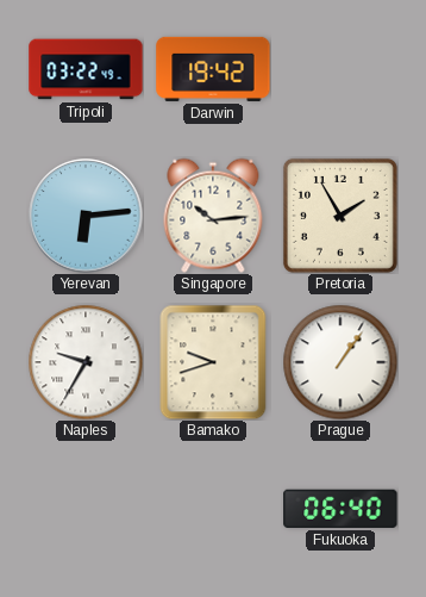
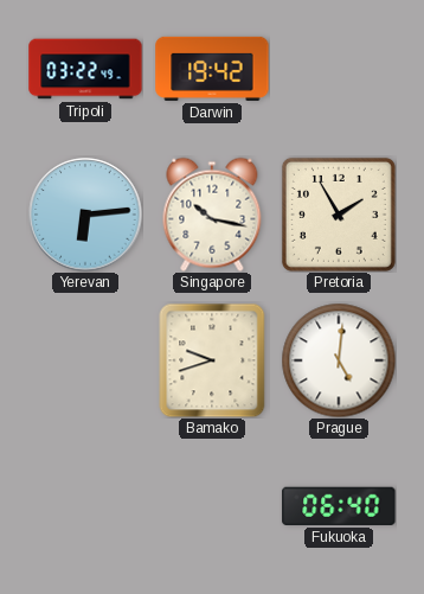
Singapore: 10:14 -> 10:17 (212, 215)
Naples: 9:35 -> none (86, 362)
Prague: 1:06 -> 5:01 (339, 360)
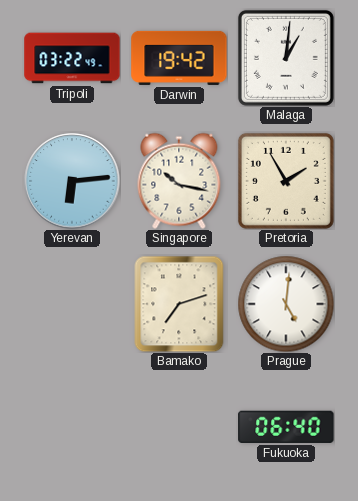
Malaga: none -> 1:01 (286, 58)
Bamako: 9:42 -> 7:12 (179, 304)
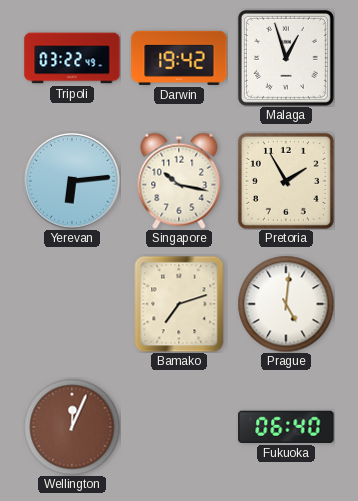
Malaga: 1:01 -> 12:57 (286, 58)
Wellington: none -> 12:04 (72, 427)
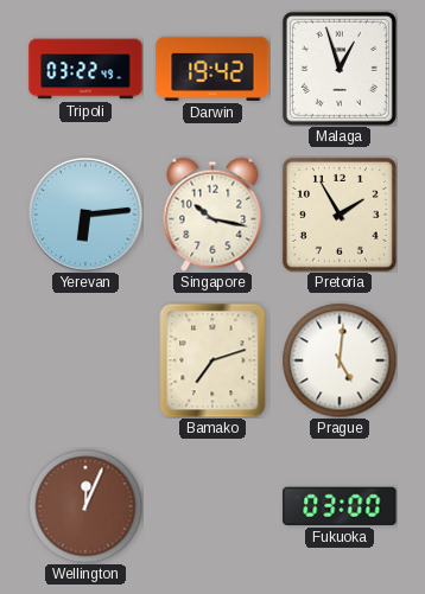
Fukuoka: 06:40 -> 03:00 (340, 506)
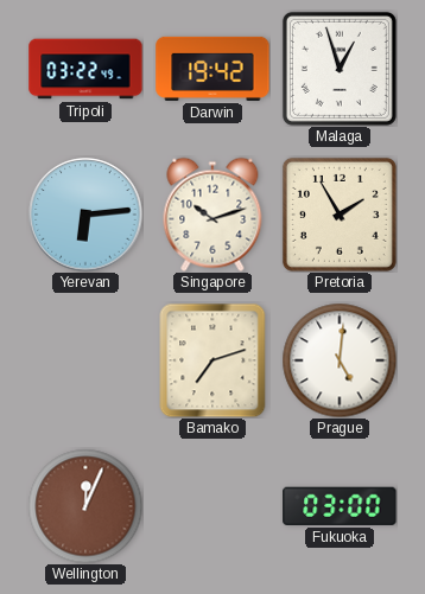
Singapore: 10:17 -> 10:12 (213, 215)
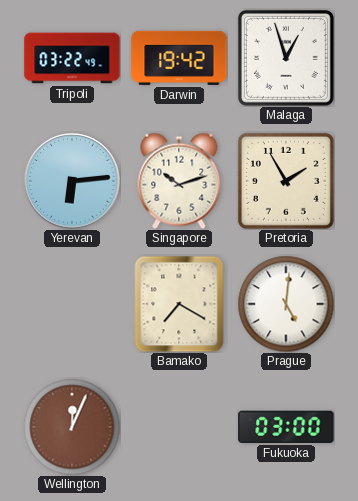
Bamako: 7:12 -> 7:20 (179, 304)
